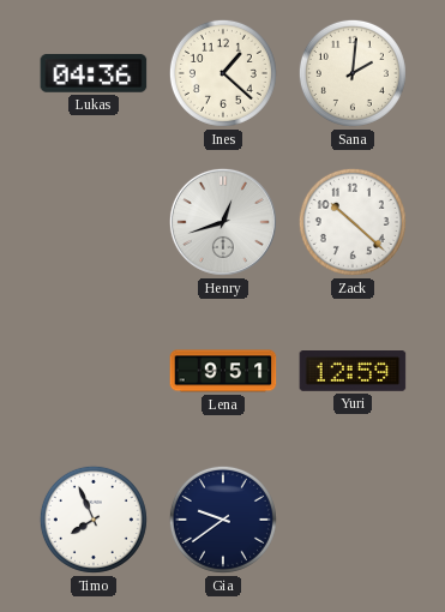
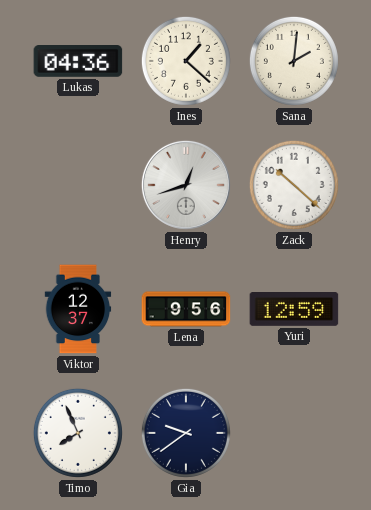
Viktor: none -> 12:37 (78, 309)
Lena: 9:51 -> 9:56 (186, 309)
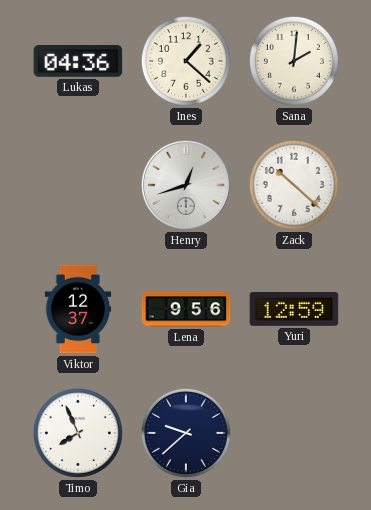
Gia: 9:39 -> 9:38 (186, 433)
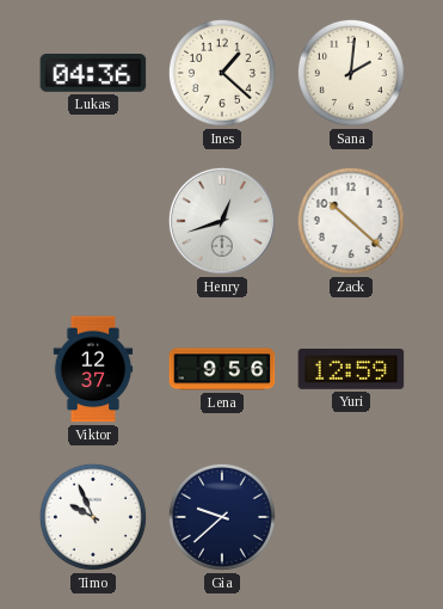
Timo: 7:56 -> 9:56 (93, 517)
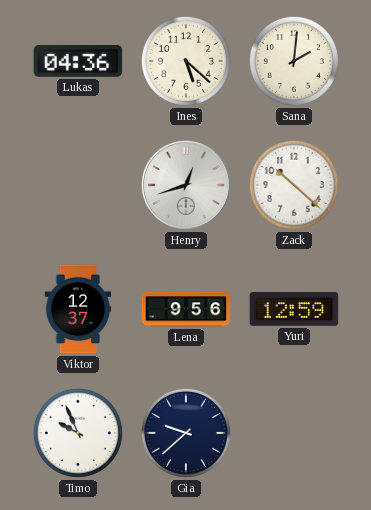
Ines: 1:22 -> 5:22 (186, 61)
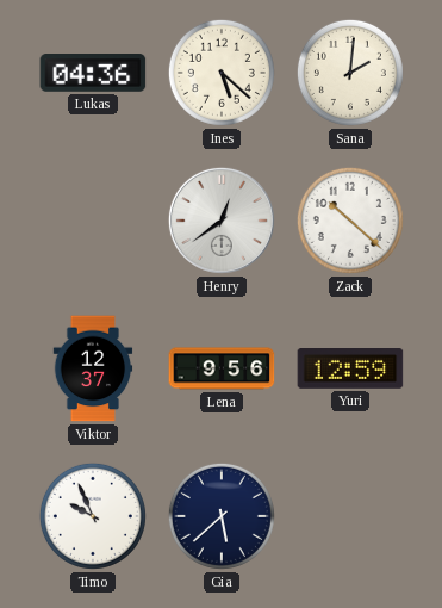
Henry: 12:42 -> 12:39 (222, 221)
Gia: 9:38 -> 5:38 (222, 516)
